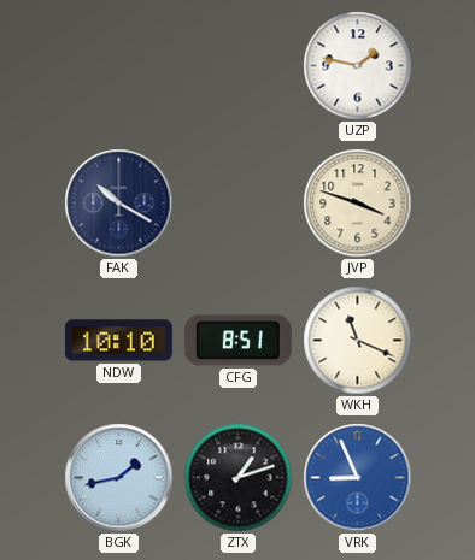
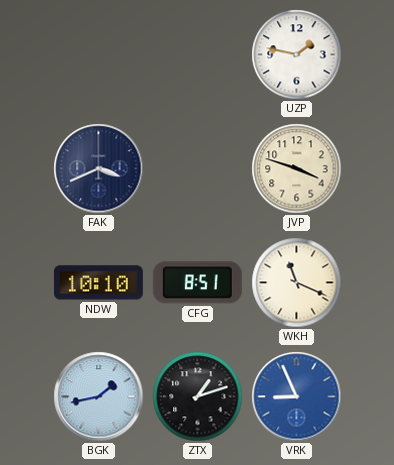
FAK: 10:20 -> 3:41 (99, 169)
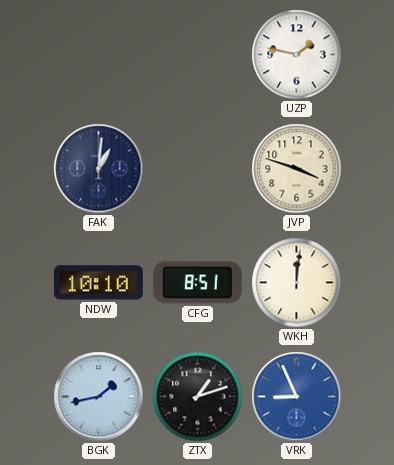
FAK: 3:41 -> 1:01 (99, 169)
WKH: 11:19 -> 12:01 (297, 283)
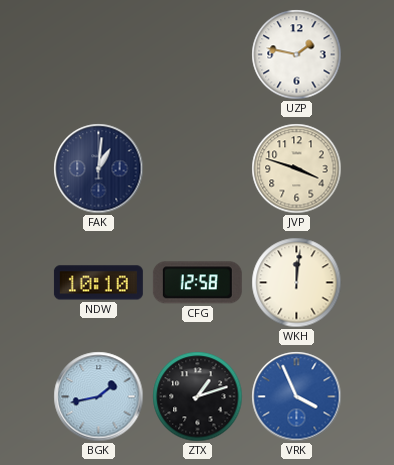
CFG: 8:51 -> 12:58 (197, 283)
VRK: 8:56 -> 3:56 (297, 397)
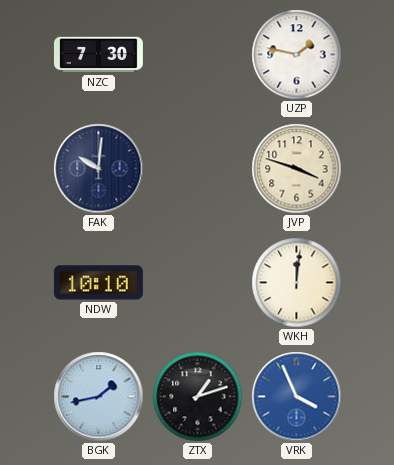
NZC: none -> 7:30 (98, 55)
FAK: 1:01 -> 10:01 (99, 169)
CFG: 12:58 -> none (197, 283)
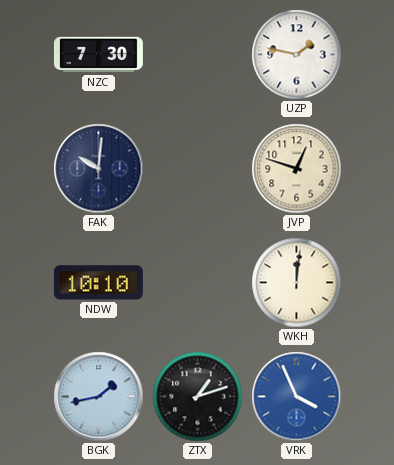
JVP: 3:48 -> 12:48 (297, 169)
